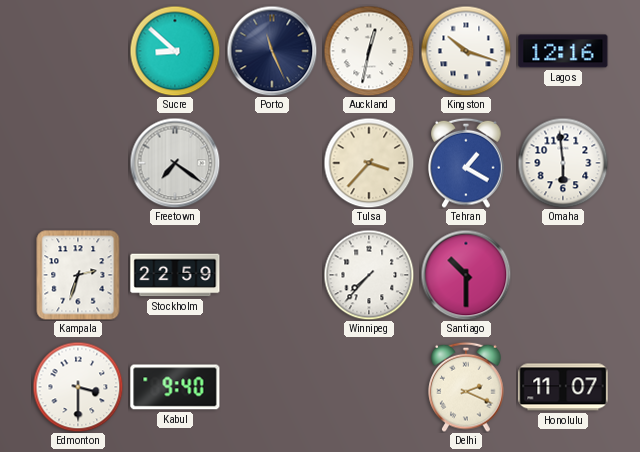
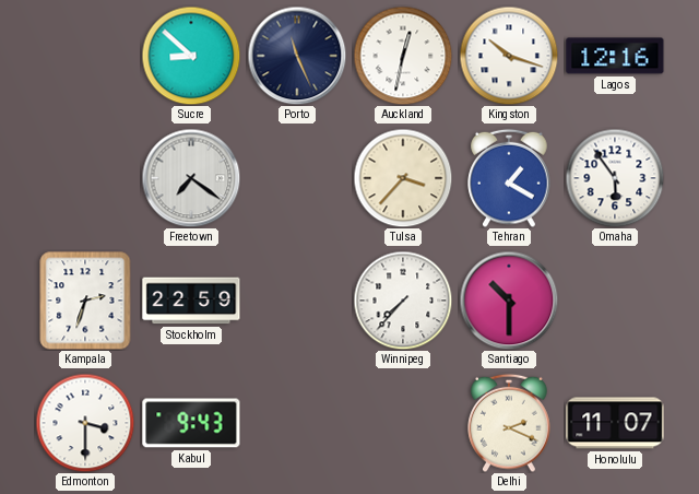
Omaha: 5:59 -> 5:54 (615, 178)
Kabul: 9:40 -> 9:43 (191, 423)
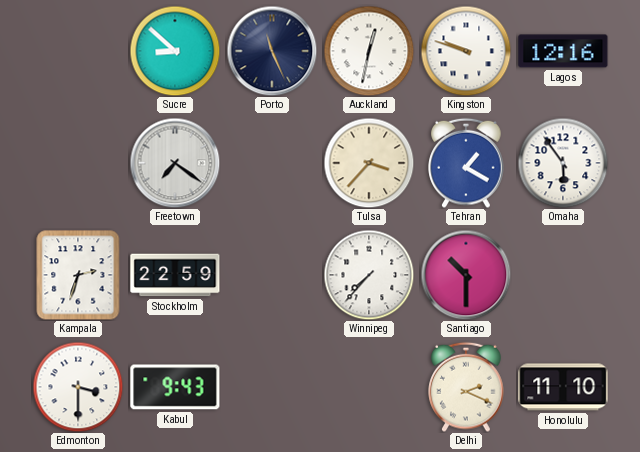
Kingston: 10:18 -> 9:48 (466, 51)
Honolulu: 11:07 -> 11:10 (563, 387)
